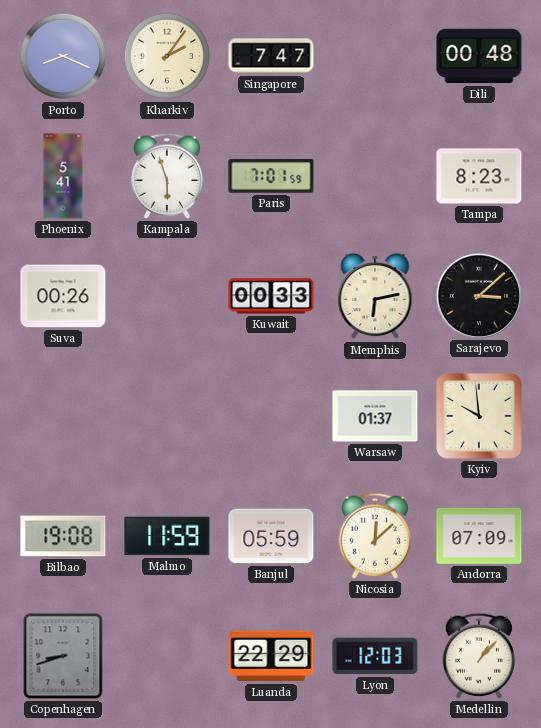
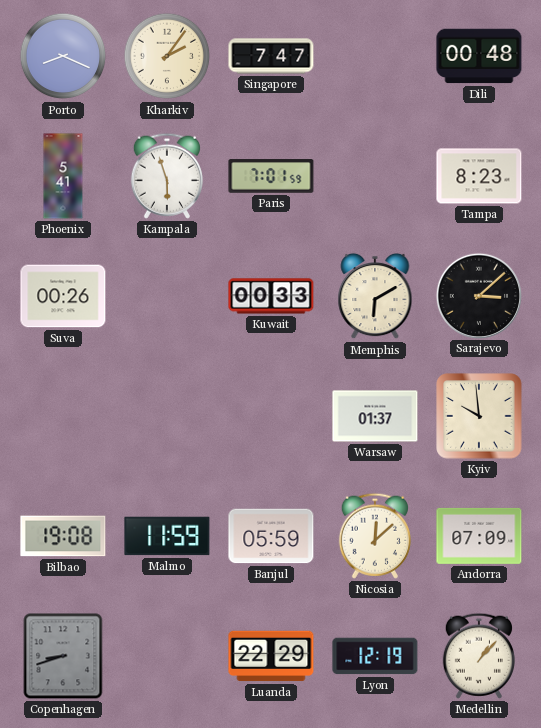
Memphis: 6:13 -> 6:10 (375, 296)
Lyon: 12:03 -> 12:19 (375, 656)
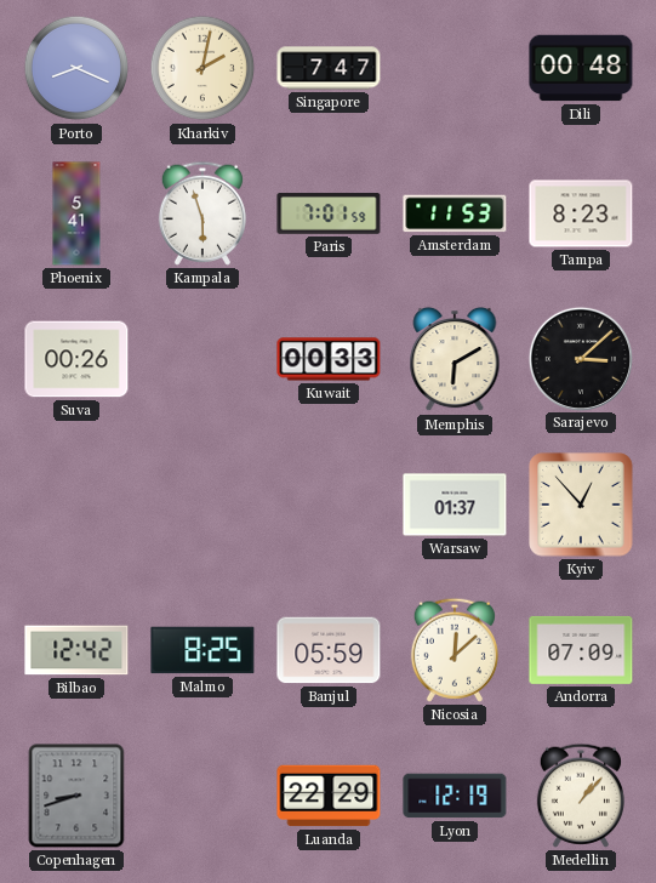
Kharkiv: 2:06 -> 2:02 (202, 68)
Amsterdam: none -> 11:53 (455, 213)
Kyiv: 9:59 -> 12:53 (581, 505)
Bilbao: 19:08 -> 12:42 (76, 650)
Malmo: 11:59 -> 8:25 (202, 650)
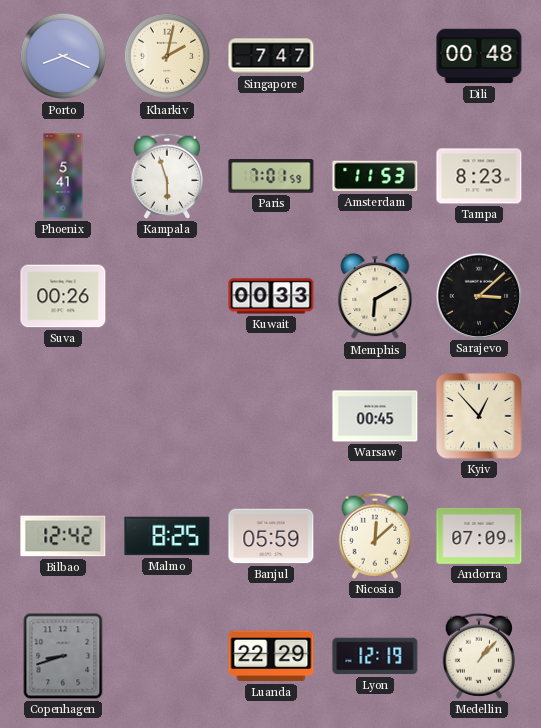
Warsaw: 01:37 -> 00:45 (375, 416)
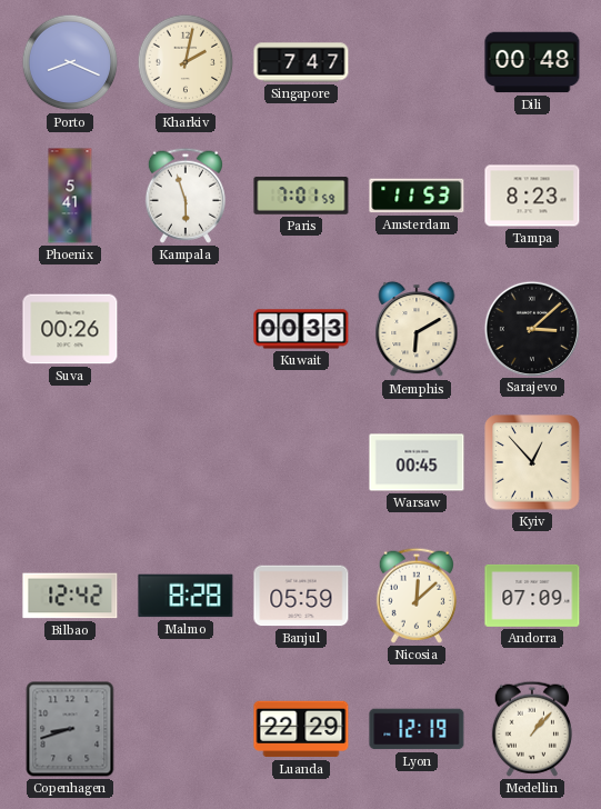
Malmo: 8:25 -> 8:28 (186, 596)
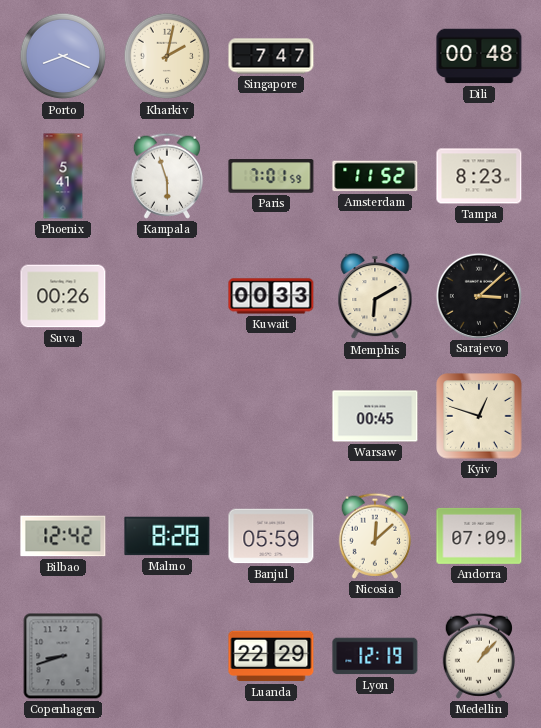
Amsterdam: 11:53 -> 11:52 (375, 176)
Kyiv: 12:53 -> 12:48 (479, 416)
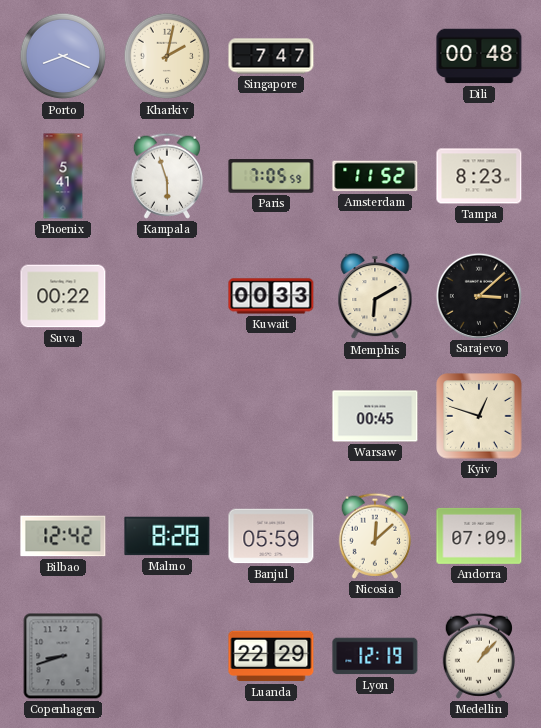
Paris: 7:01 -> 7:05 (271, 176)
Suva: 00:26 -> 00:22 (63, 296)
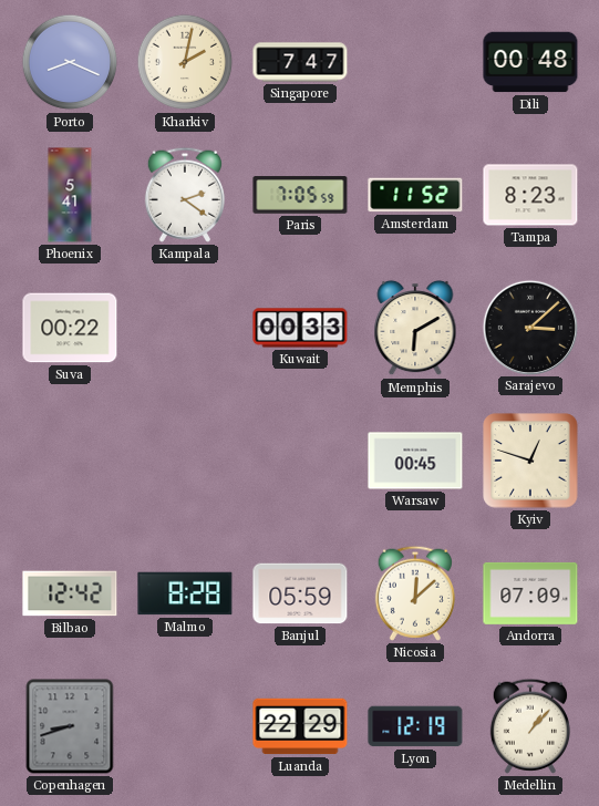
Kampala: 5:57 -> 2:21 (185, 195)
